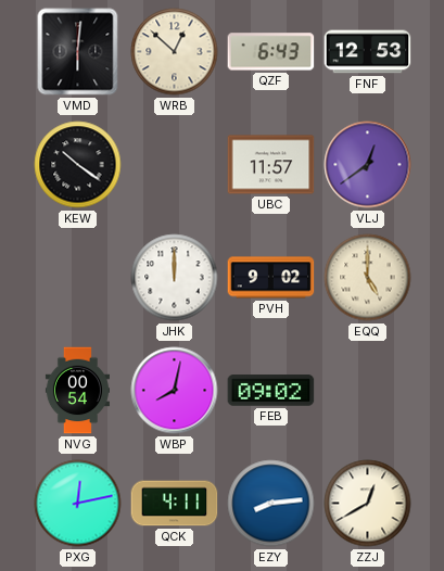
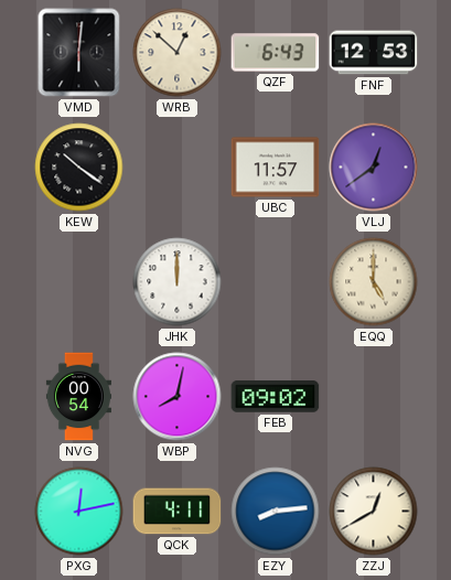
PVH: 9:02 -> none (271, 278)
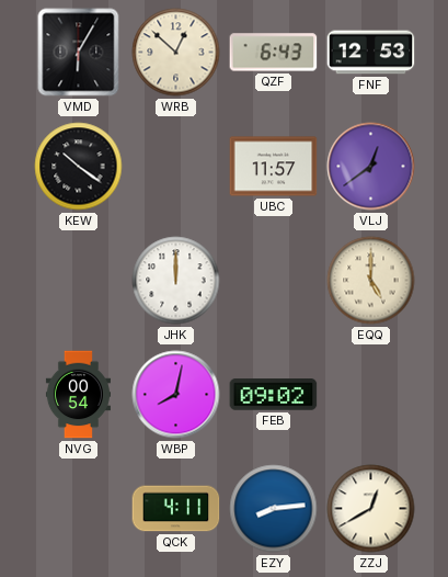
VMD: 6:01 -> 6:05 (79, 53)
PXG: 12:13 -> none (79, 512)
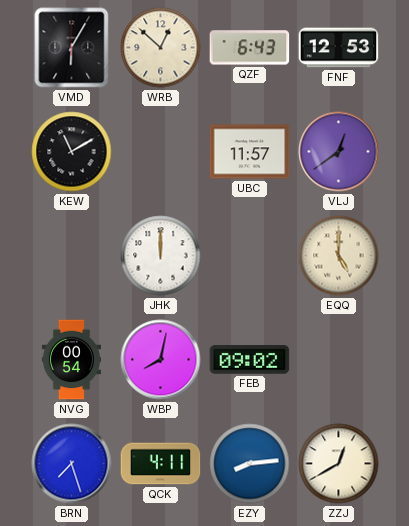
KEW: 10:21 -> 11:10 (72, 152)
BRN: none -> 7:27 (72, 464)
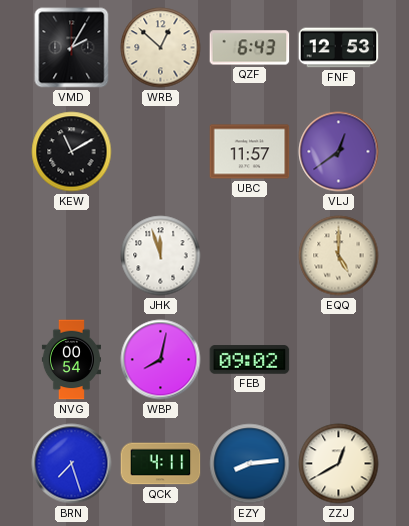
VMD: 6:05 -> 2:05 (72, 48)
JHK: 12:00 -> 11:57 (161, 256)
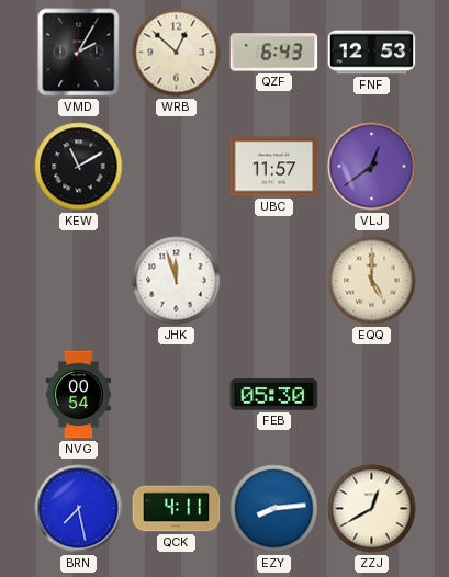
WBP: 8:02 -> none (161, 360)
FEB: 09:02 -> 05:30 (274, 395)
BRN: 7:27 -> 7:28 (79, 509)
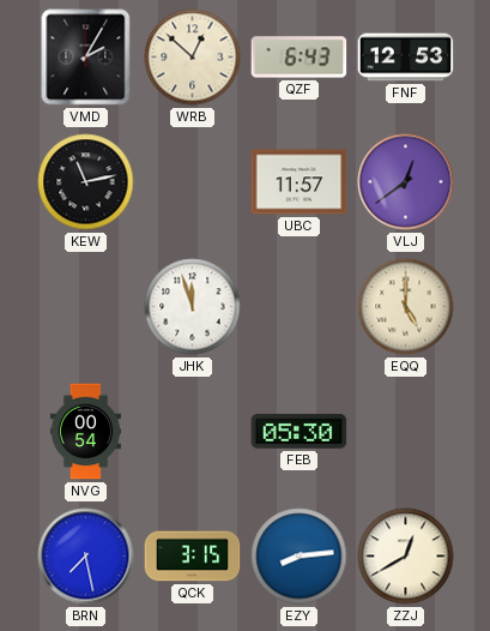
KEW: 11:10 -> 11:13 (86, 182)
QCK: 4:11 -> 3:15 (193, 557)
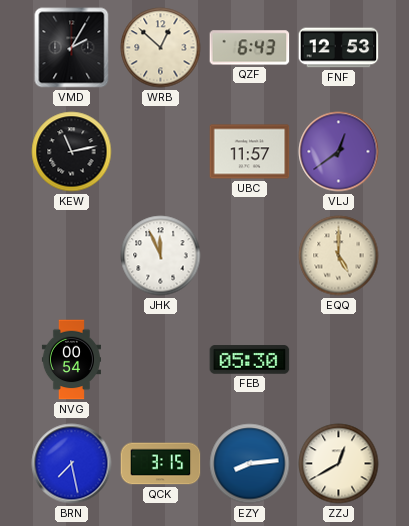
JHK: 11:57 -> 11:56 (161, 256)
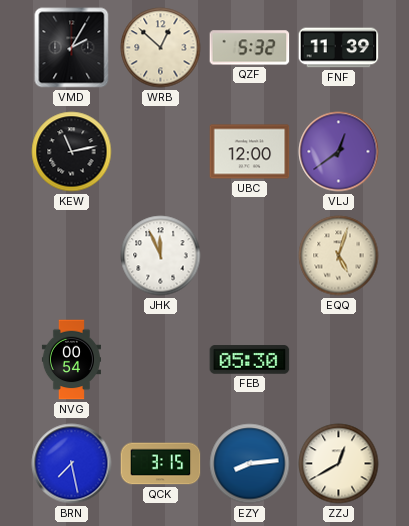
QZF: 6:43 -> 5:32 (250, 48)
FNF: 12:53 -> 11:39 (339, 48)
UBC: 11:57 -> 12:00 (250, 152)
EQQ: 5:00 -> 5:03 (339, 256)
